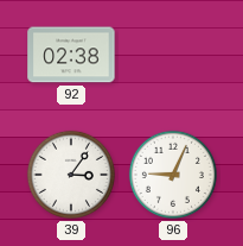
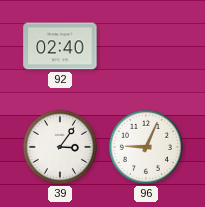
92: 02:38 -> 02:40 (60, 46)
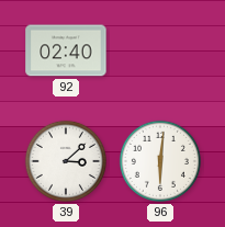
39: 3:06 -> 3:08 (66, 161)
96: 9:04 -> 6:01 (160, 161)
